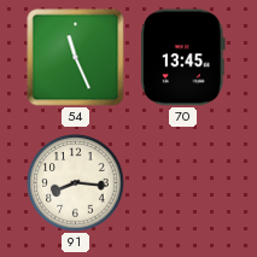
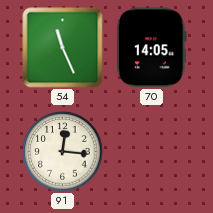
70: 13:45 -> 14:05 (152, 48)
91: 8:16 -> 12:16 (63, 152)
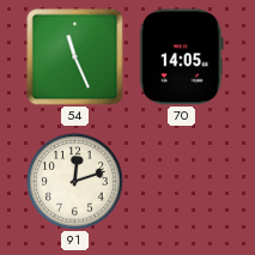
91: 12:16 -> 12:12 (75, 182)
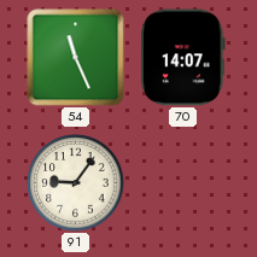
70: 14:05 -> 14:07 (183, 58)
91: 12:12 -> 9:06 (76, 183)
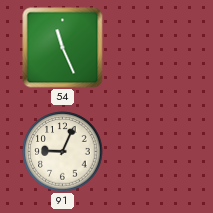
70: 14:07 -> none (183, 58)
91: 9:06 -> 9:04 (63, 152)
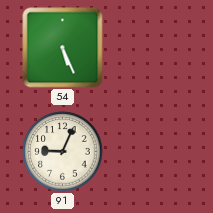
54: 11:26 -> 5:26 (63, 48)
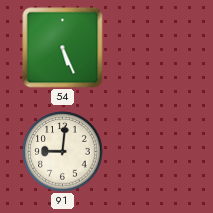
91: 9:04 -> 9:01 (63, 152)
